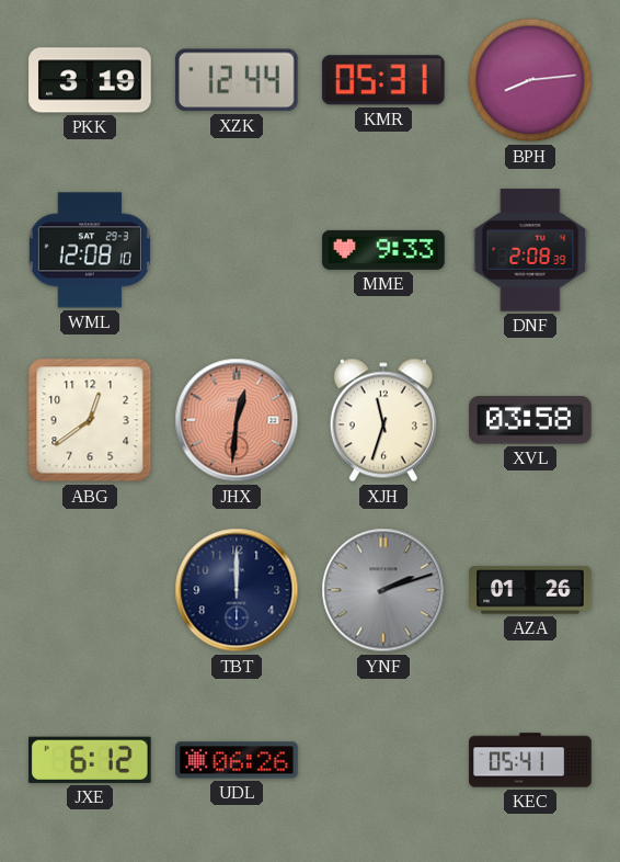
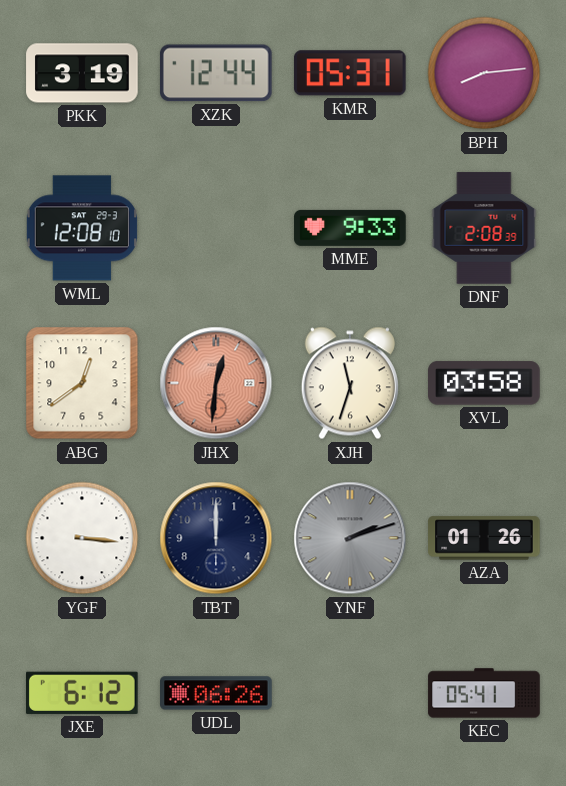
YGF: none -> 3:16 (82, 538)
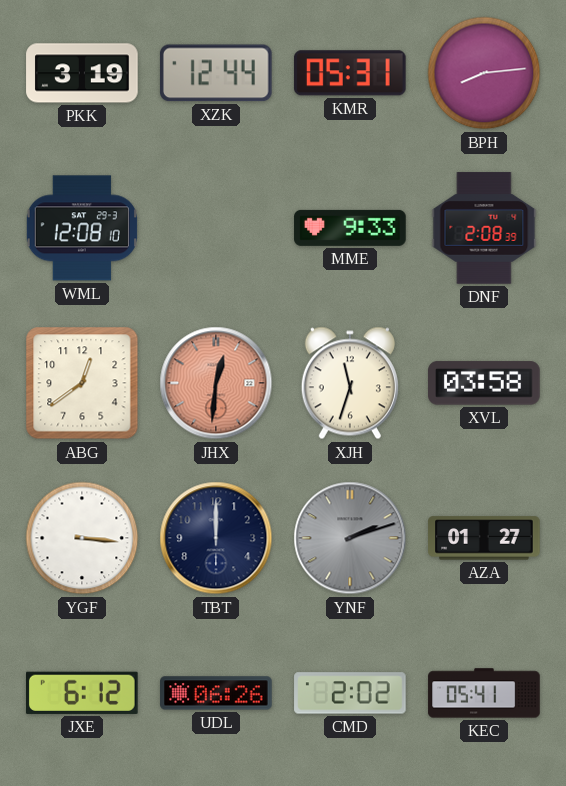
AZA: 01:26 -> 01:27 (484, 538)
CMD: none -> 2:02 (350, 693)
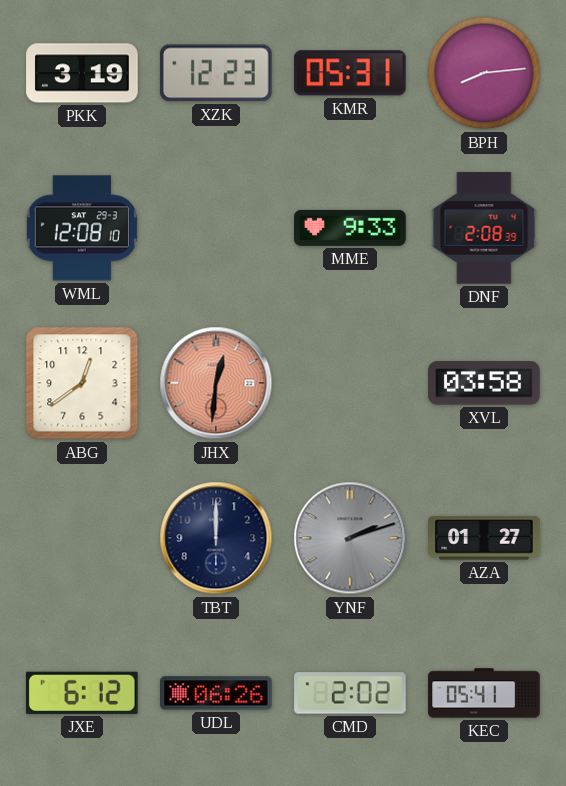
XZK: 12:44 -> 12:23 (216, 73)
XJH: 11:33 -> none (350, 383)
YGF: 3:16 -> none (82, 538)
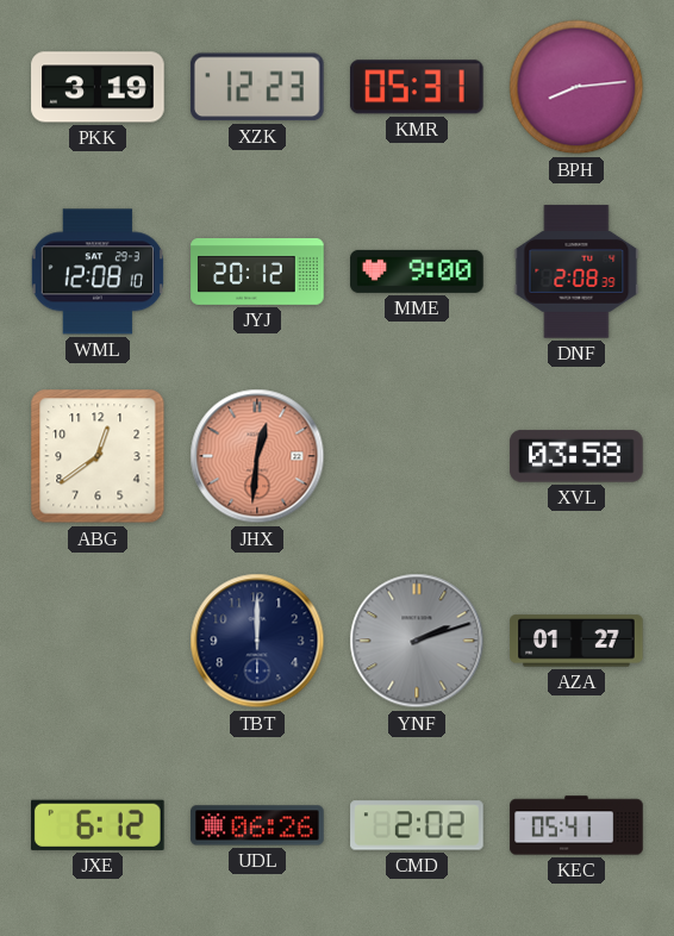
JYJ: none -> 20:12 (257, 273)
MME: 9:33 -> 9:00 (417, 272)
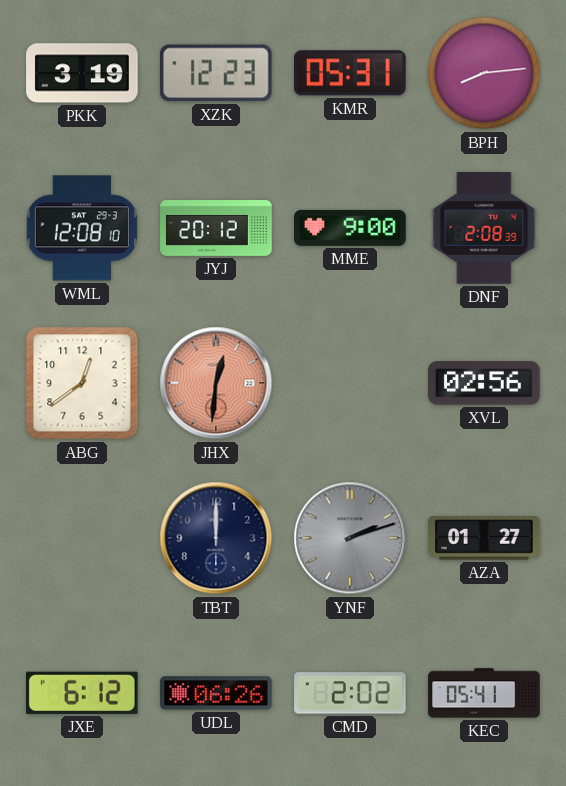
XVL: 03:58 -> 02:56 (484, 383)
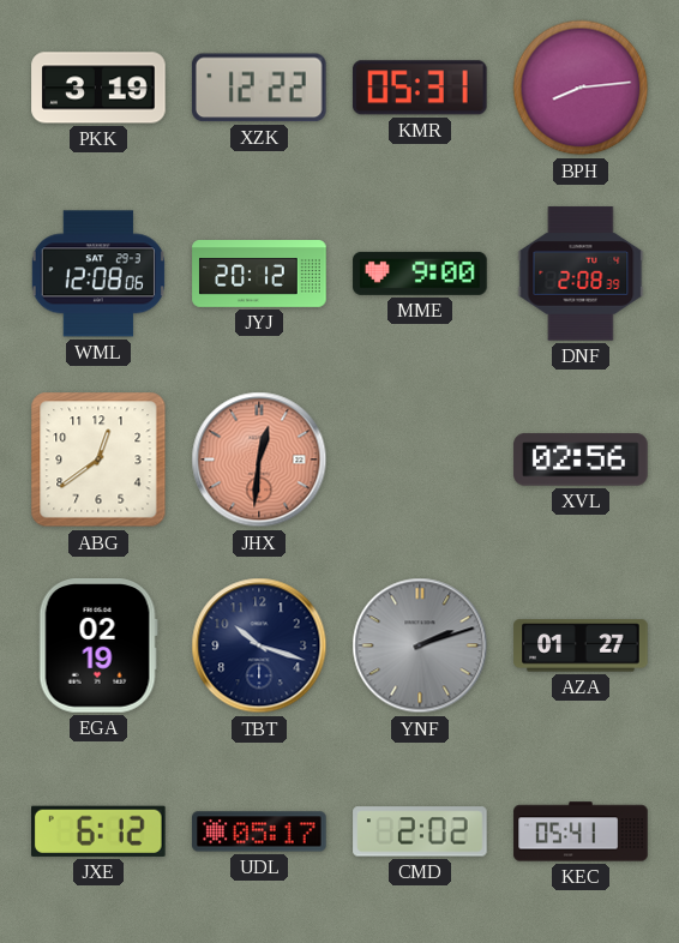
XZK: 12:23 -> 12:22 (259, 88)
WML: 12:08:10 -> 12:08:06 (98, 274)
EGA: none -> 02:19 (98, 647)
TBT: 12:00 -> 10:18 (259, 645)
UDL: 06:26 -> 05:17 (259, 831)
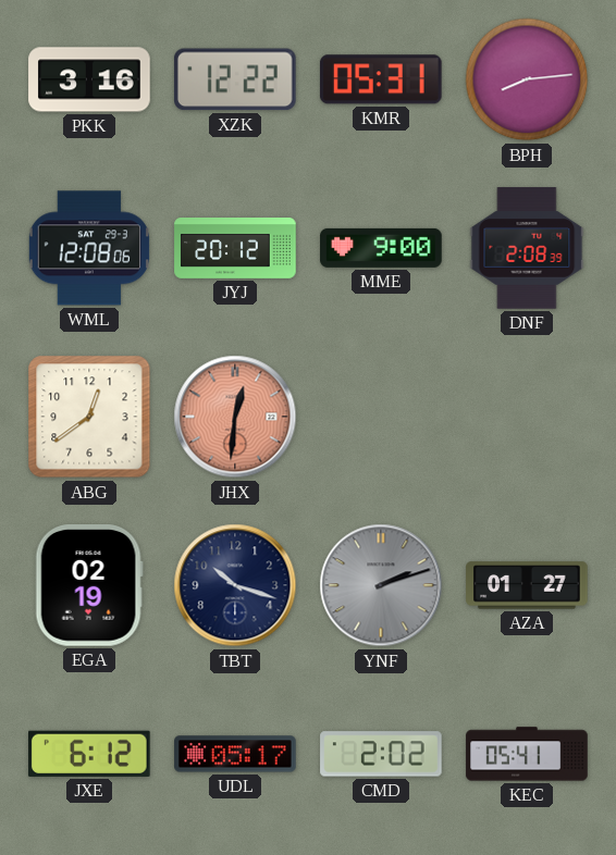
PKK: 3:19 -> 3:16 (89, 79)
XVL: 02:56 -> none (581, 460)
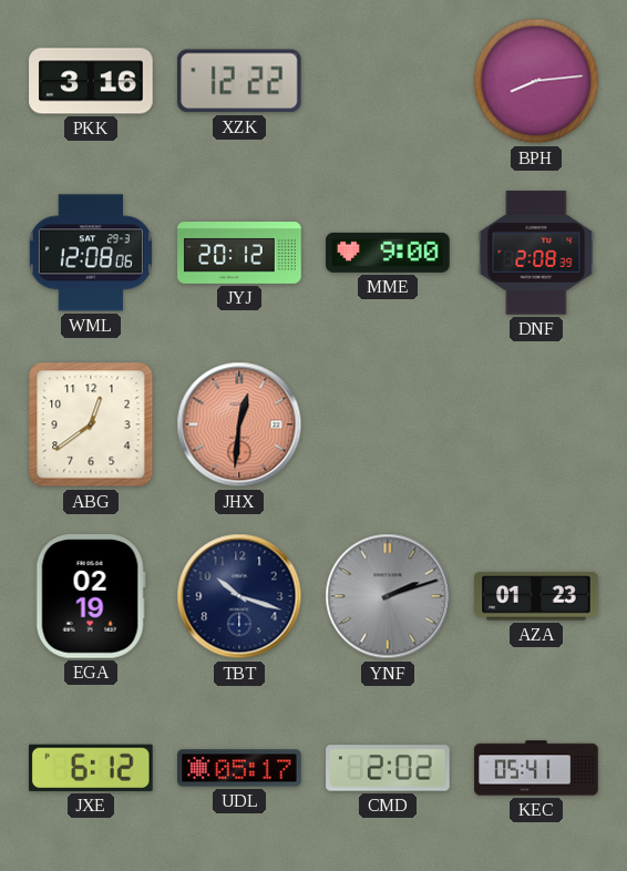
KMR: 05:31 -> none (381, 79)
AZA: 01:27 -> 01:23 (536, 596)
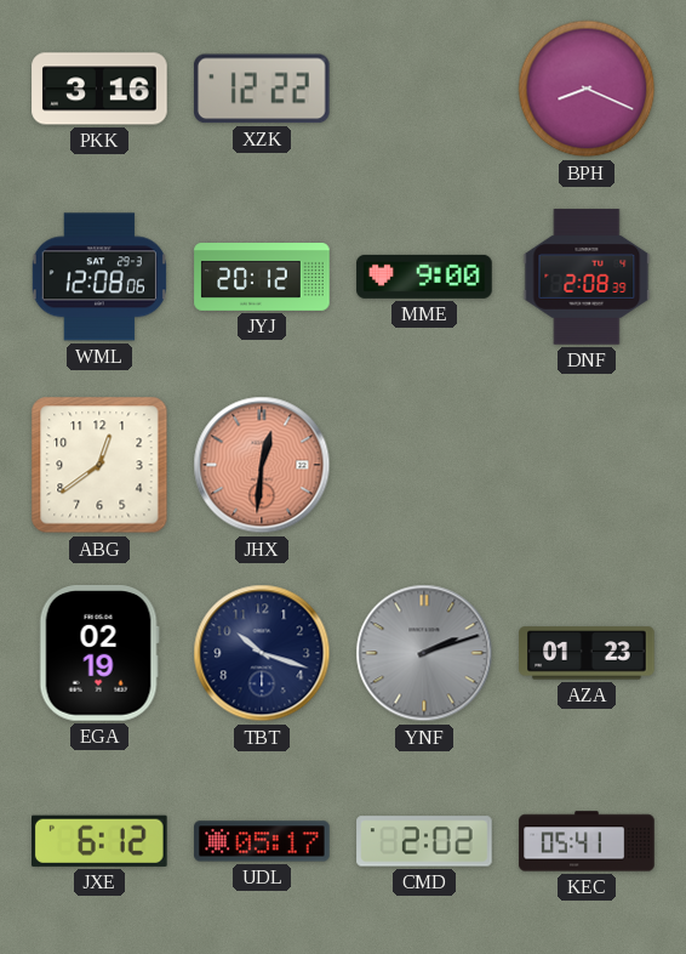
BPH: 8:14 -> 8:19 (587, 89)
